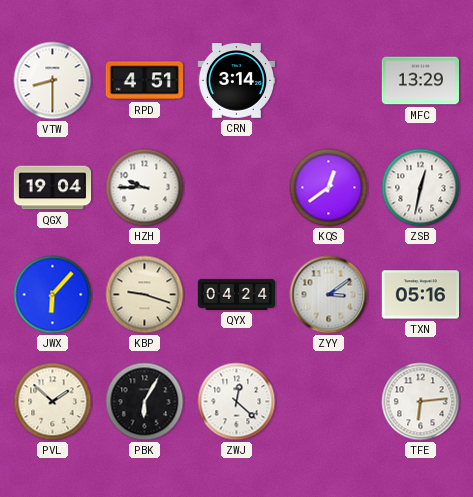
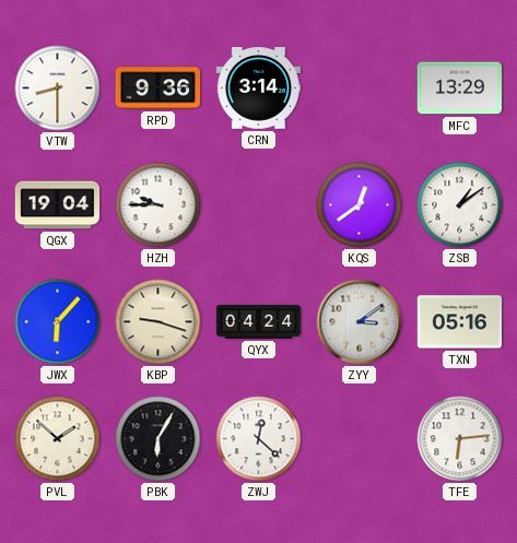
RPD: 4:51 -> 9:36 (157, 88)
ZSB: 12:32 -> 1:09 (460, 205)
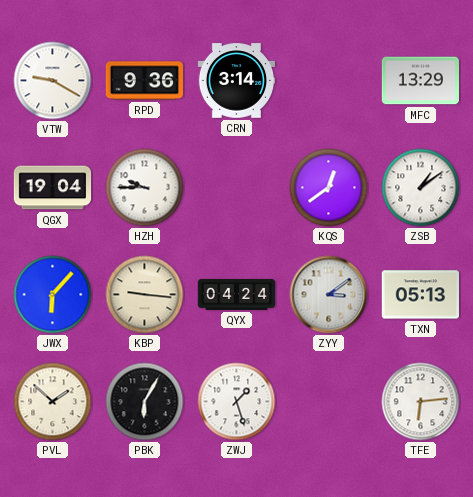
VTW: 8:30 -> 9:20 (53, 81)
KBP: 9:18 -> 9:16 (145, 295)
TXN: 05:16 -> 05:13 (420, 295)
ZWJ: 12:22 -> 1:27 (237, 402)
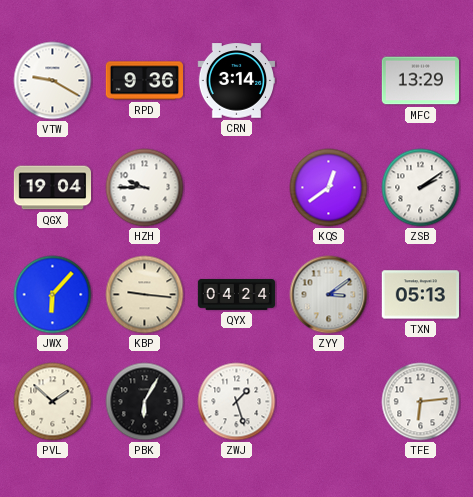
ZSB: 1:09 -> 2:09 (421, 188)
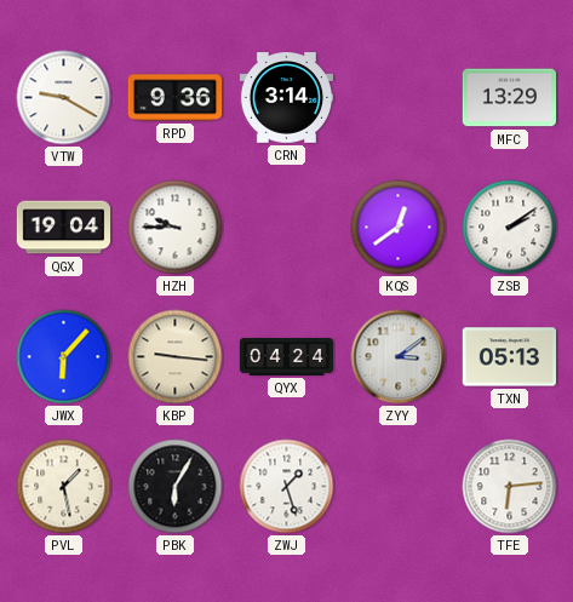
PVL: 1:52 -> 1:28 (64, 487)
